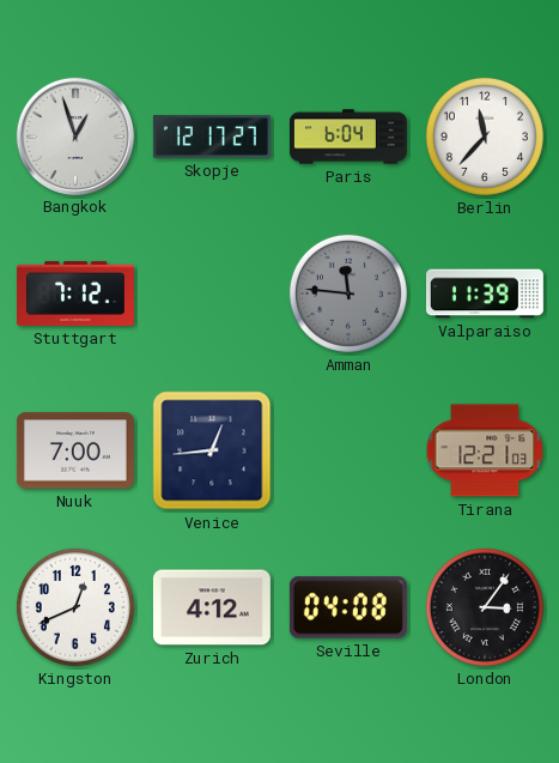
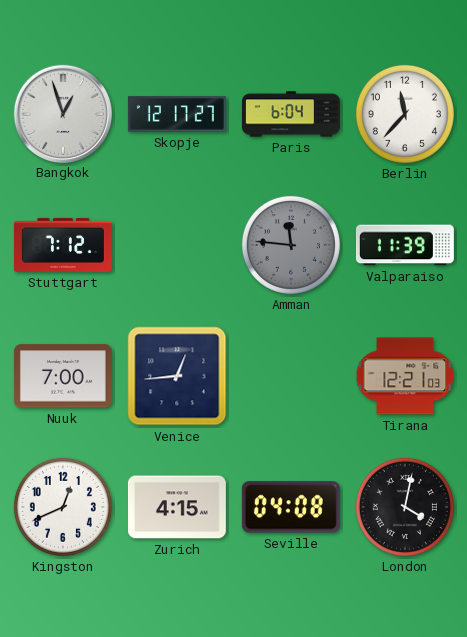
Zurich: 4:12 -> 4:15 (177, 507)
London: 3:06 -> 4:02 (405, 507)
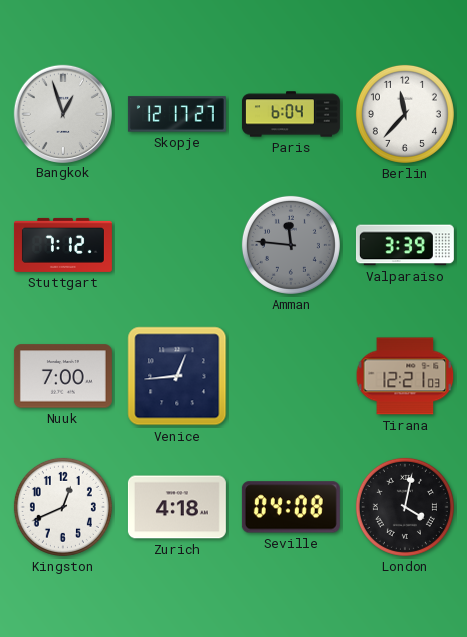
Valparaiso: 11:39 -> 3:39 (405, 245)
Zurich: 4:15 -> 4:18 (177, 507)
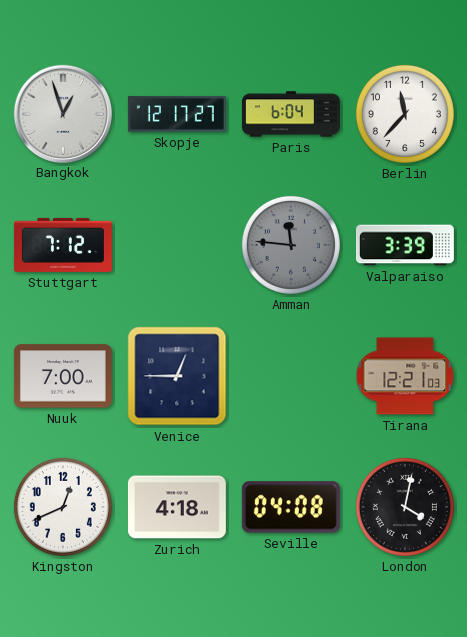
Venice: 12:44 -> 12:45 (177, 376)
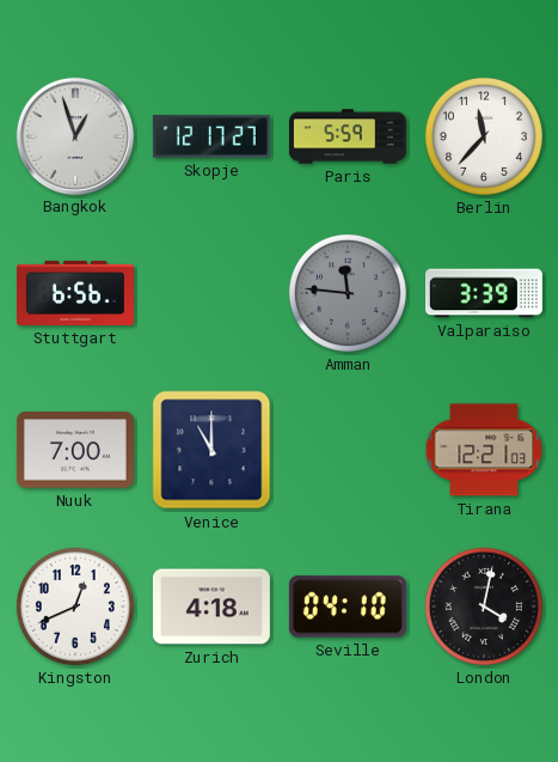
Paris: 6:04 -> 5:59 (348, 136)
Stuttgart: 7:12 -> 6:56 (75, 293)
Venice: 12:45 -> 11:00 (211, 450)
Seville: 04:08 -> 04:10 (348, 606)
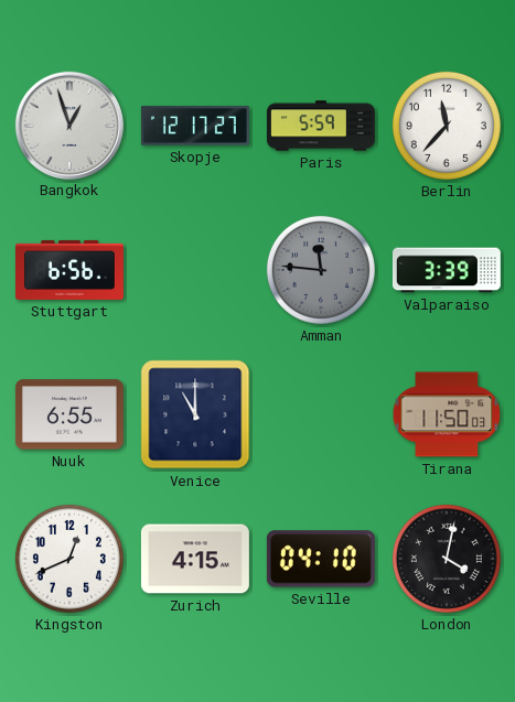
Nuuk: 7:00 -> 6:55 (69, 414)
Tirana: 12:21 -> 11:50 (447, 414)
Zurich: 4:18 -> 4:15 (195, 559)
